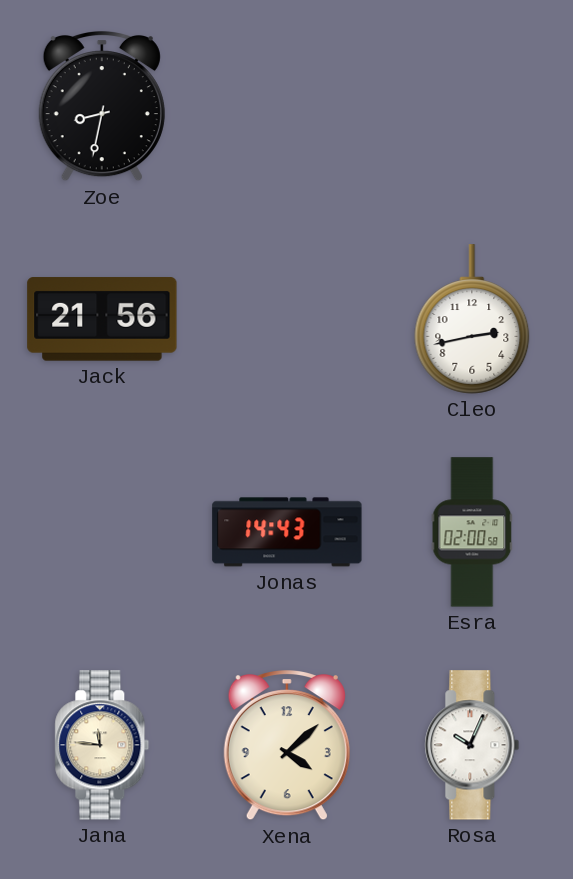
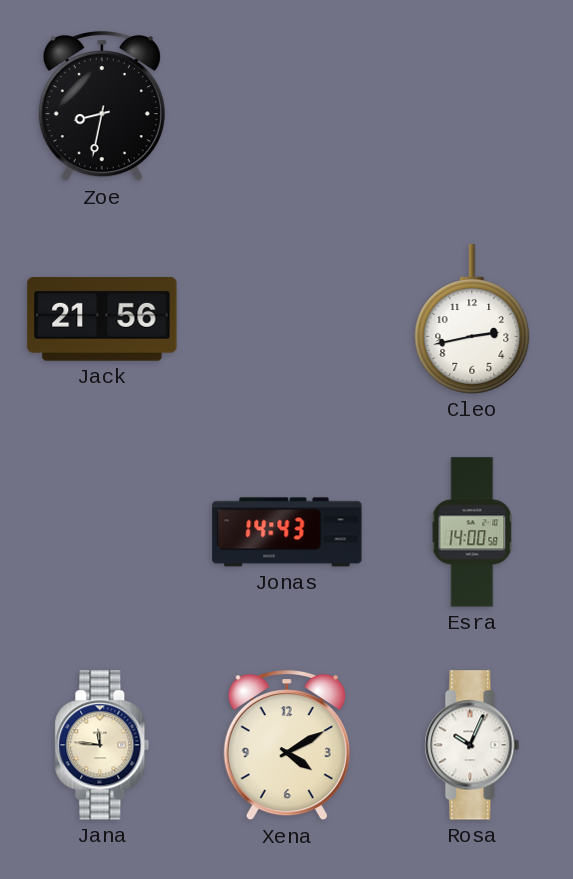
Esra: 02:00 -> 14:00 (472, 532)
Xena: 4:08 -> 4:10 (287, 746)
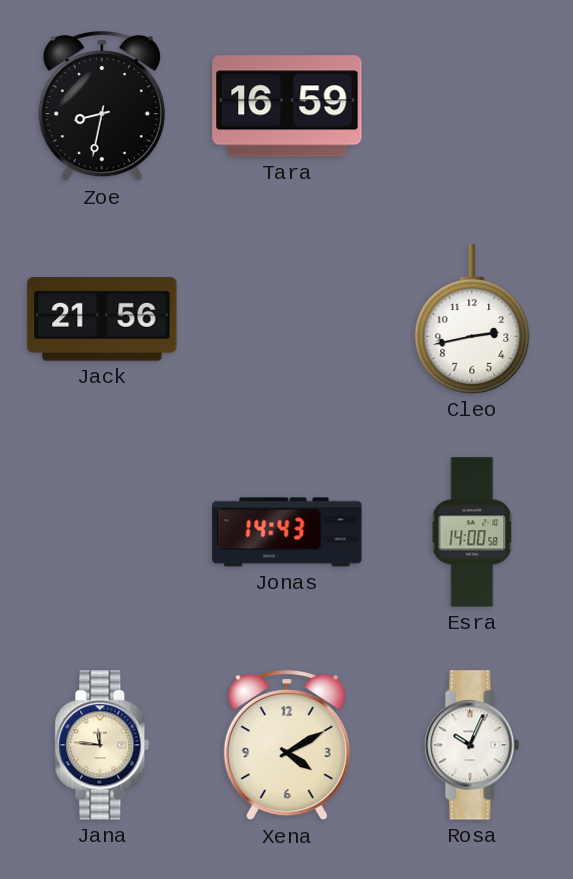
Tara: none -> 16:59 (287, 106)
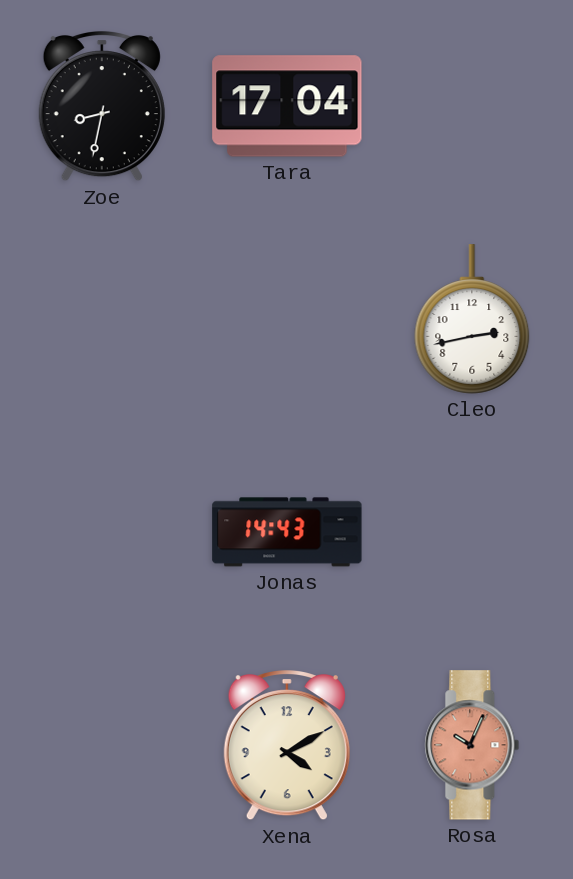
Tara: 16:59 -> 17:04 (287, 106)
Jack: 21:56 -> none (102, 319)
Esra: 14:00 -> none (472, 532)
Jana: 11:46 -> none (102, 745)
Rosa dial: white -> salmon (472, 745)
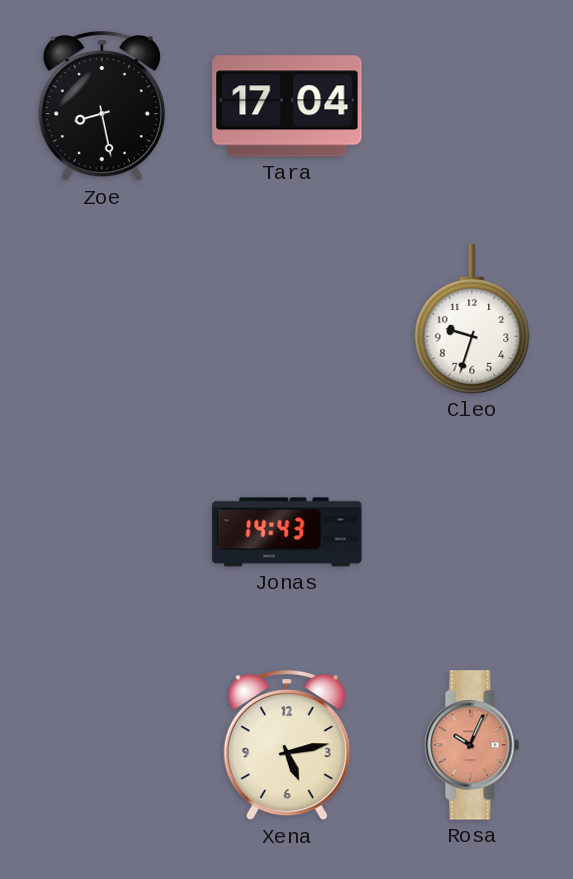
Zoe: 8:32 -> 8:28 (102, 107)
Cleo: 2:43 -> 9:33 (472, 319)
Xena: 4:10 -> 5:13 (287, 746)
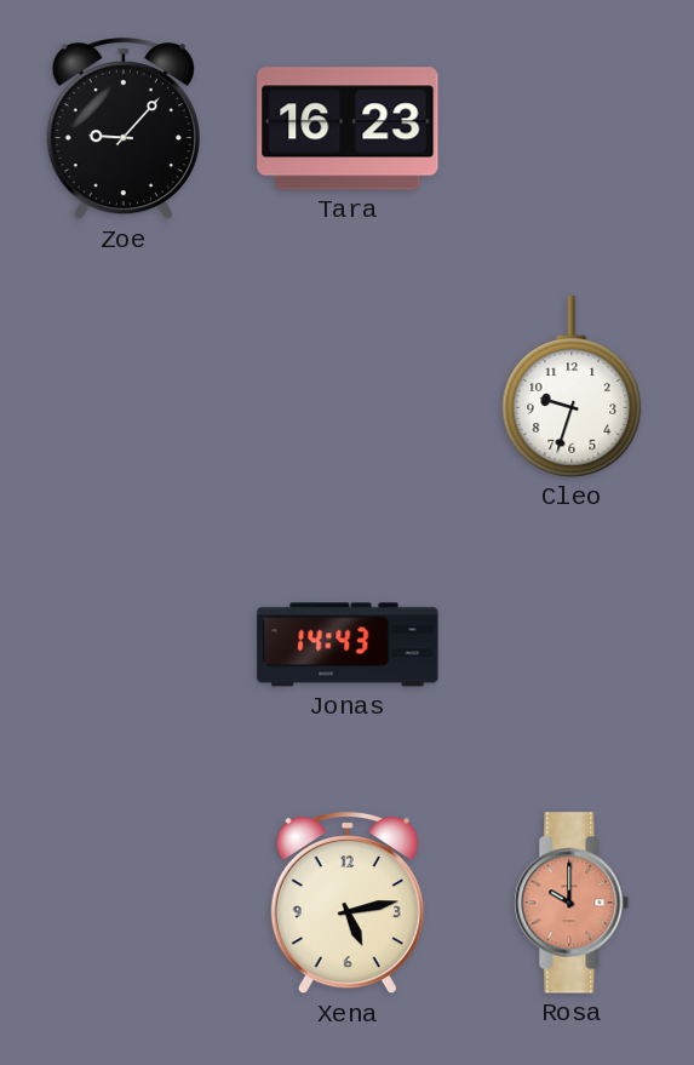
Zoe: 8:28 -> 9:07 (124, 130)
Tara: 17:04 -> 16:23 (348, 128)
Rosa: 10:04 -> 10:00 (572, 903)
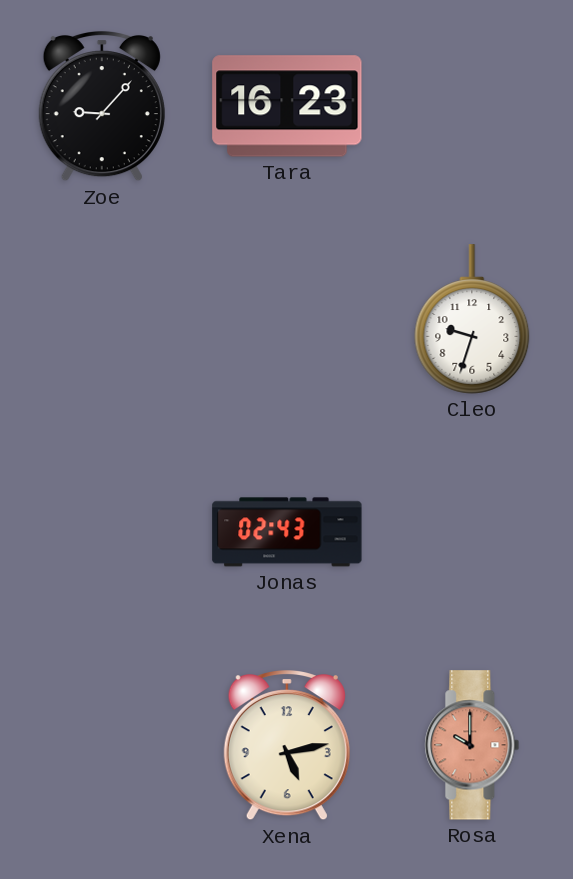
Jonas: 14:43 -> 02:43 (287, 532)
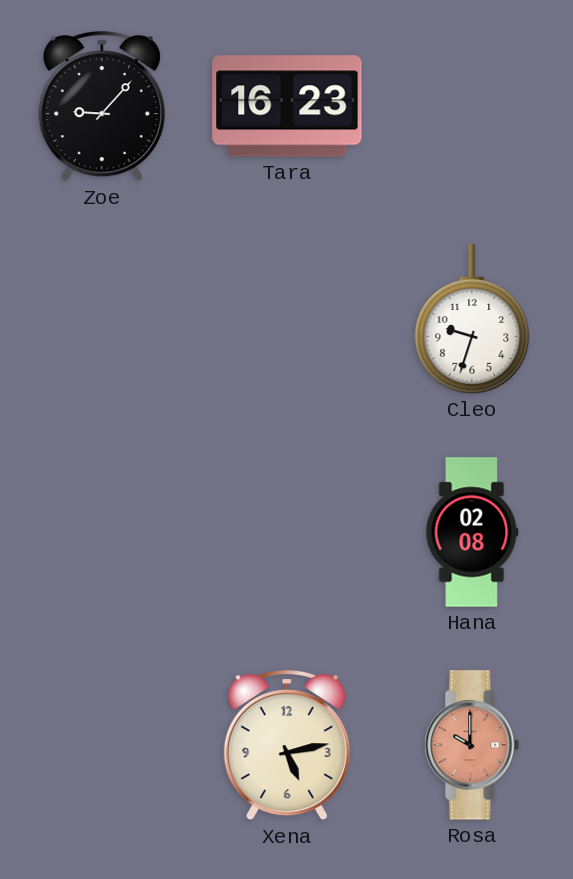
Jonas: 02:43 -> none (287, 532)
Hana: none -> 02:08 (472, 532)
